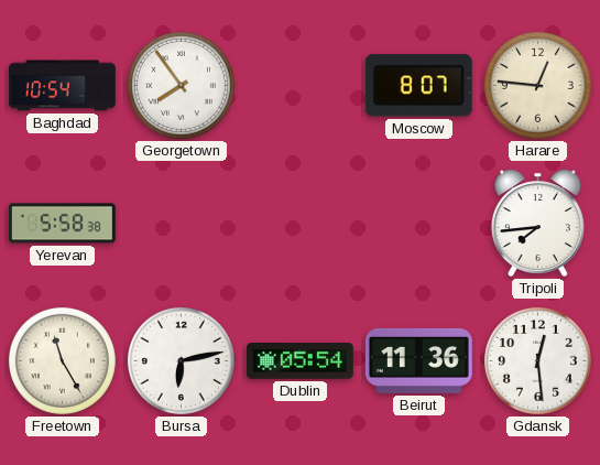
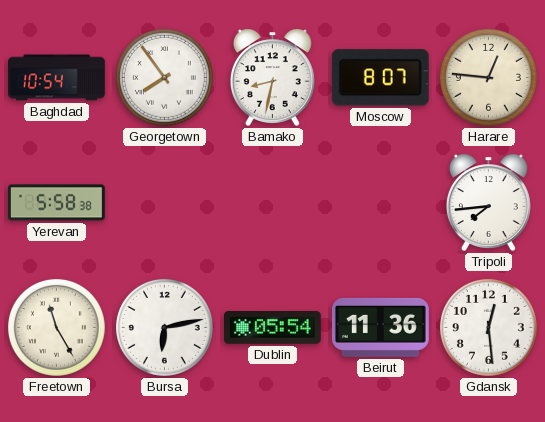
Bamako: none -> 8:32 (272, 77)
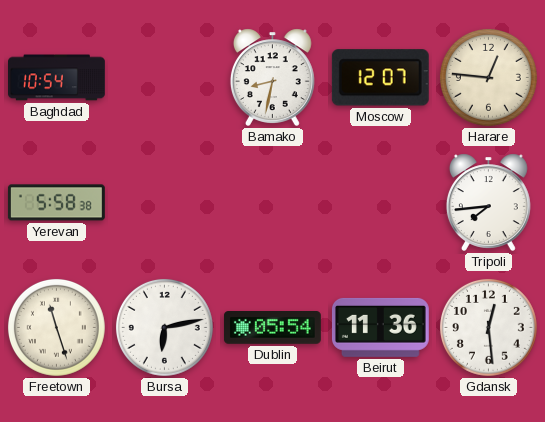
Georgetown: 7:54 -> none (164, 77)
Moscow: 8:07 -> 12:07 (380, 78)
Freetown: 11:25 -> 11:27 (56, 327)
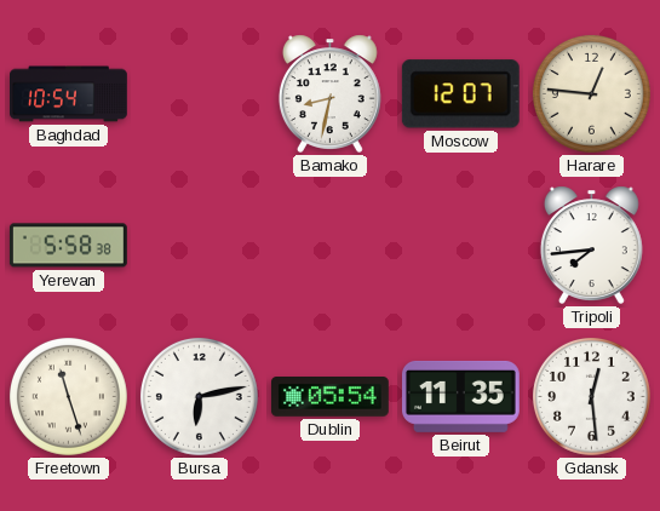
Beirut: 11:36 -> 11:35 (460, 396)
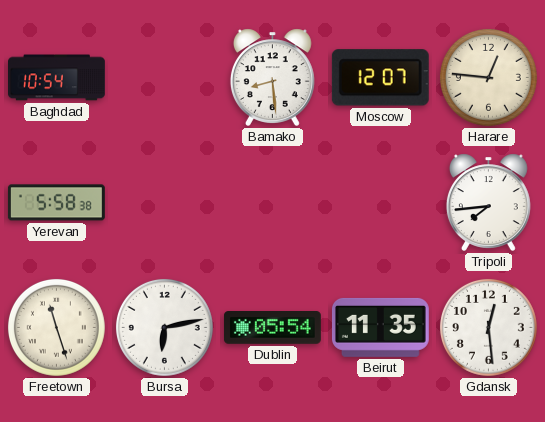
Bamako: 8:32 -> 8:29 (272, 77)
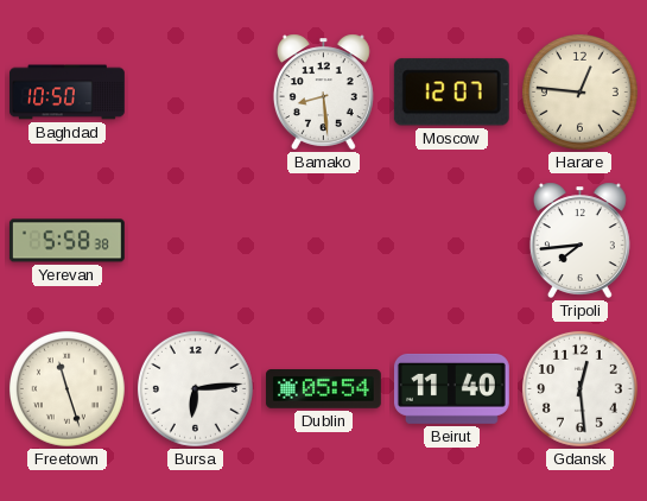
Baghdad: 10:54 -> 10:50 (68, 93)
Bursa: 6:13 -> 6:14 (195, 388)
Beirut: 11:35 -> 11:40 (451, 388)
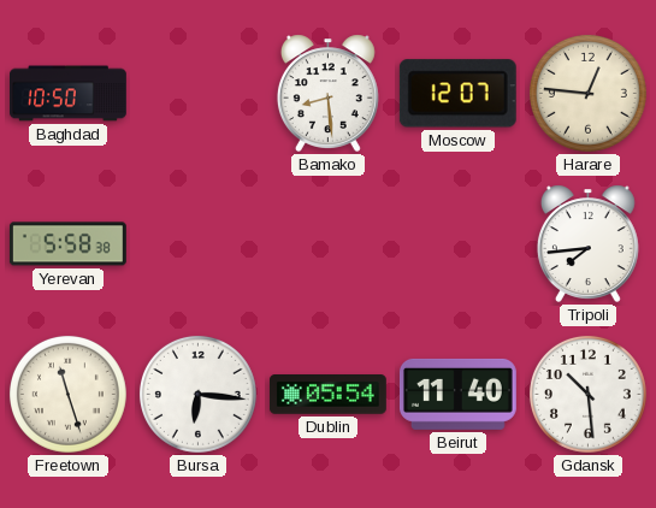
Bursa: 6:14 -> 6:16 (197, 394)
Gdansk: 12:29 -> 10:29 (587, 394)
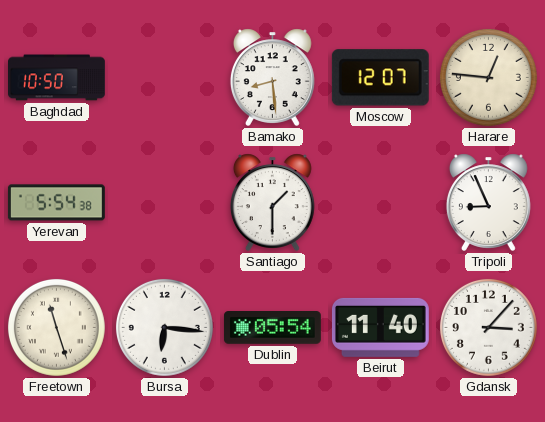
Yerevan: 5:58 -> 5:54 (56, 203)
Santiago: none -> 1:30 (272, 202)
Tripoli: 7:44 -> 8:56 (488, 202)
Gdansk: 10:29 -> 3:07 (488, 327)
